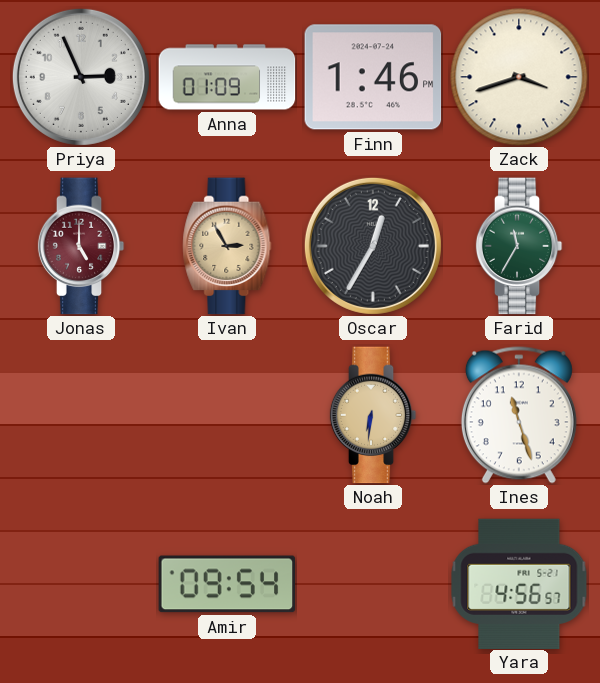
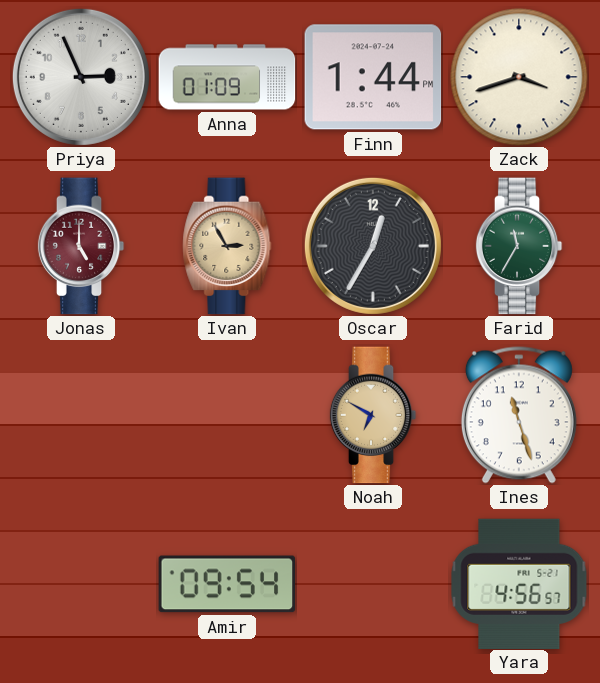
Finn: 1:46 -> 1:44 (373, 77)
Noah: 6:31 -> 6:50 (373, 415)
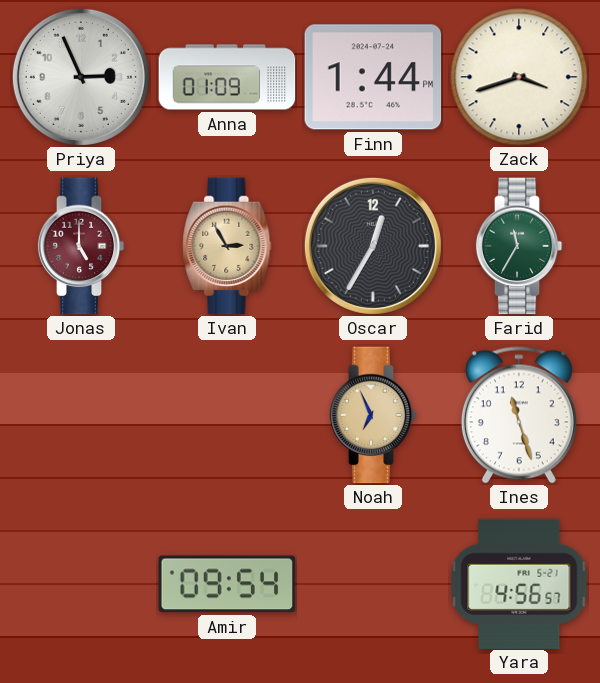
Noah: 6:50 -> 6:56 (373, 415)
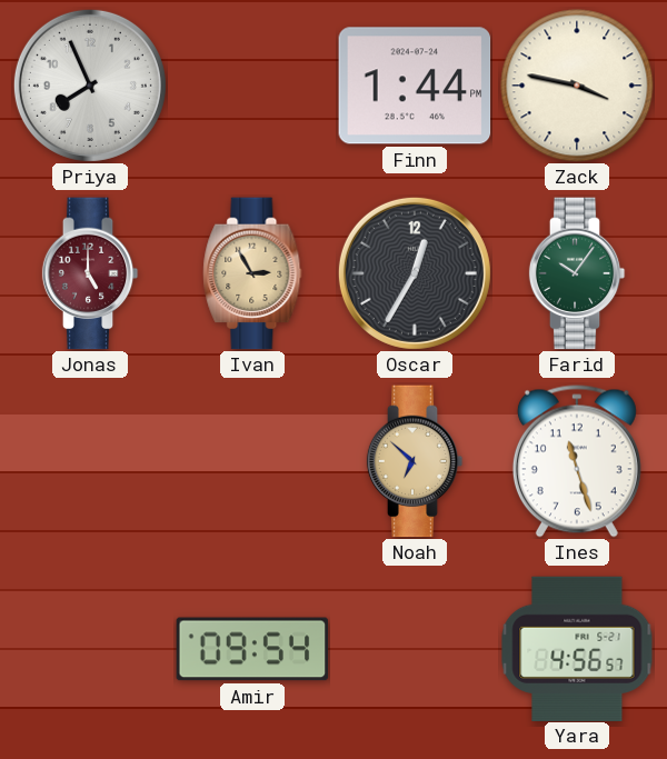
Priya: 2:56 -> 7:56 (90, 86)
Anna: 01:09 -> none (227, 77)
Zack: 3:42 -> 3:47 (577, 86)
Farid: 11:35 -> 10:06 (577, 273)
Noah: 6:56 -> 6:52 (415, 461)
